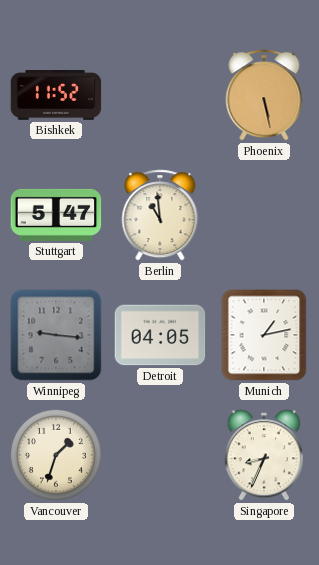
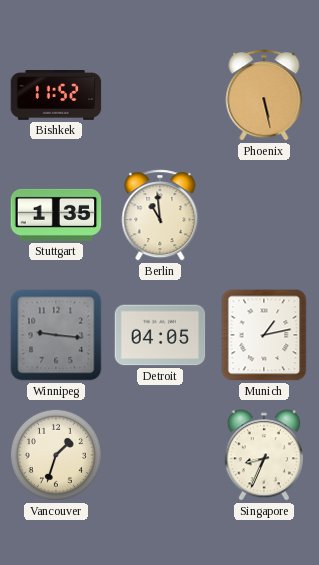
Stuttgart: 5:47 -> 1:35 (56, 215)
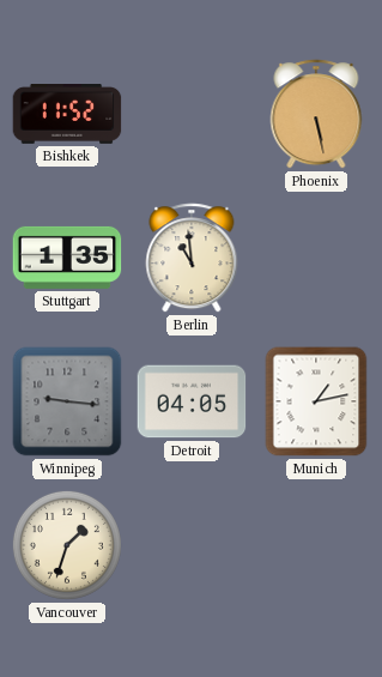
Singapore: 8:34 -> none (263, 455)
